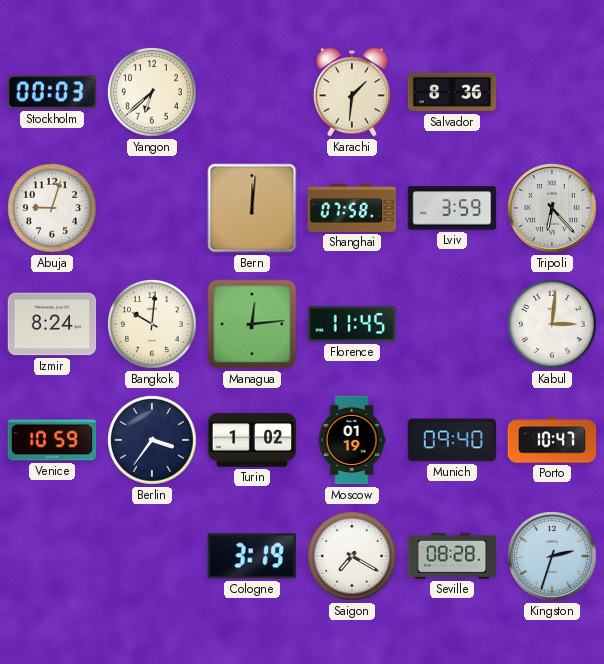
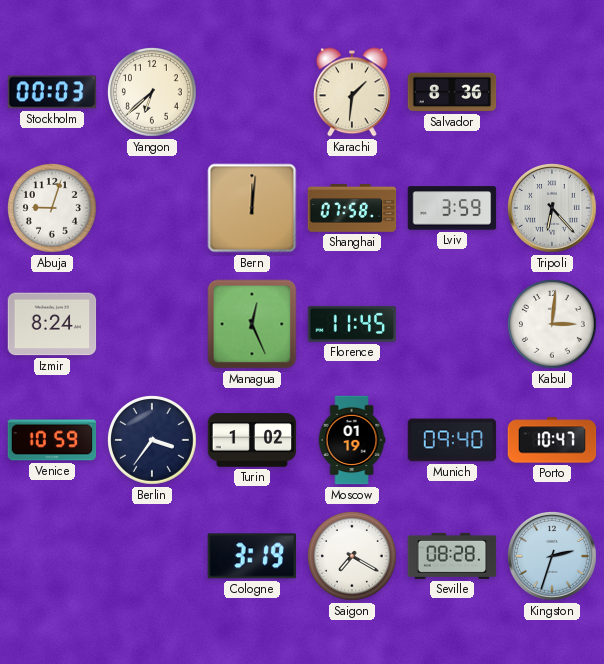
Bangkok: 10:01 -> none (153, 325)
Managua: 12:14 -> 12:26 (252, 324)
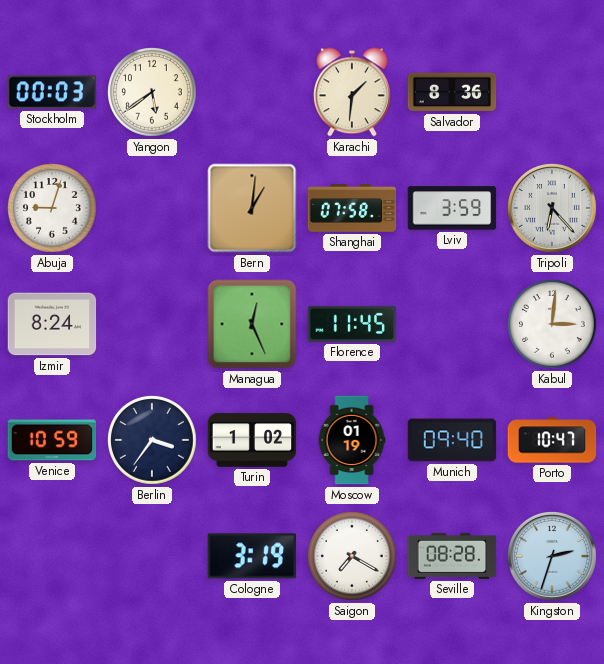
Yangon: 6:38 -> 5:39 (153, 93)
Bern: 12:01 -> 1:01 (252, 208)
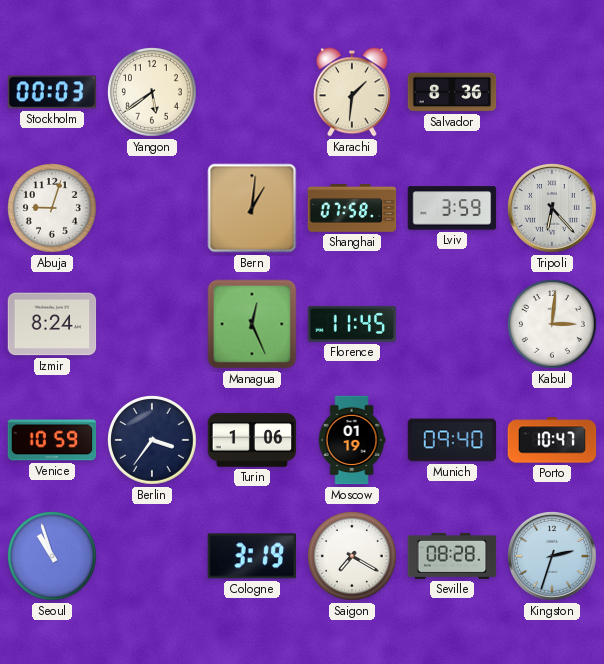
Turin: 1:02 -> 1:06 (252, 440)
Seoul: none -> 10:57 (53, 557)
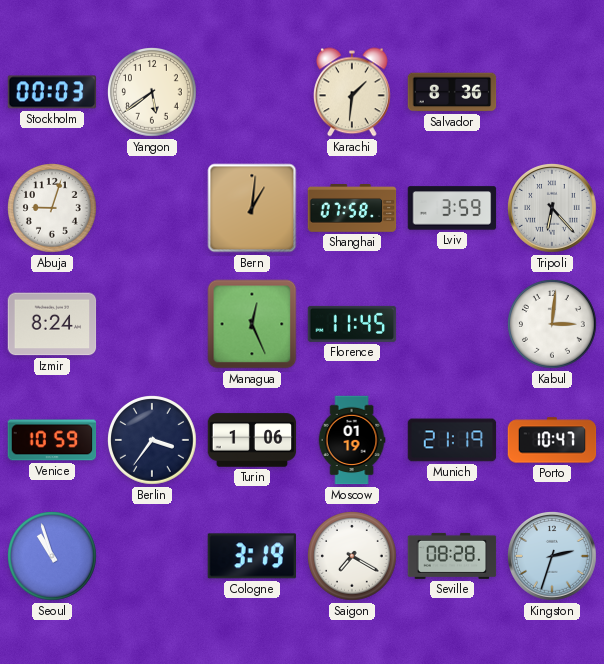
Munich: 09:40 -> 21:19 (452, 440)
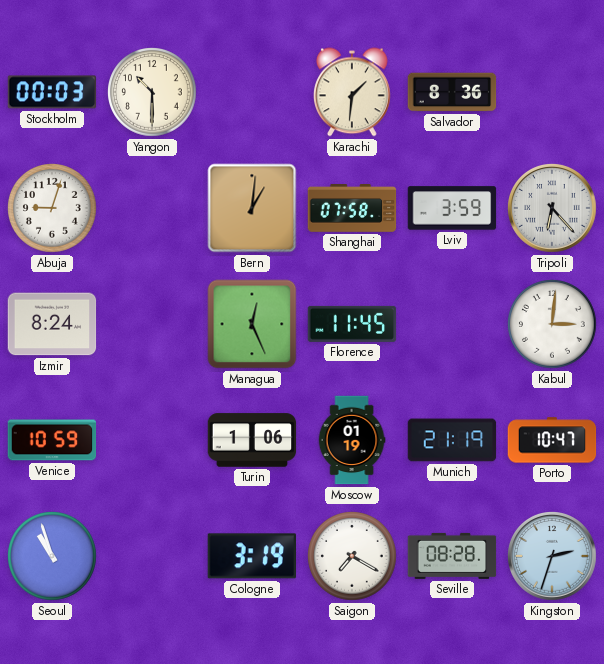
Yangon: 5:39 -> 10:30 (153, 93)
Berlin: 3:36 -> none (153, 441)
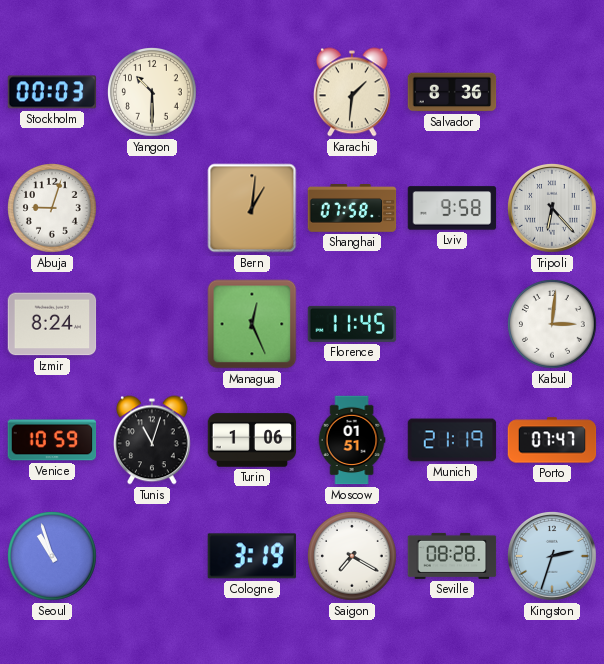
Lviv: 3:59 -> 9:58 (452, 208)
Tunis: none -> 11:03 (153, 440)
Moscow: 01:19 -> 01:51 (352, 440)
Porto: 10:47 -> 07:47 (552, 440)
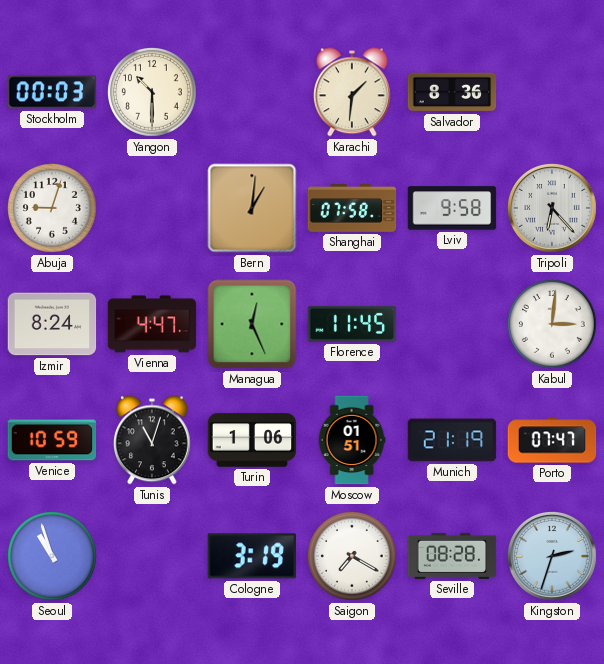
Vienna: none -> 4:47 (152, 324)
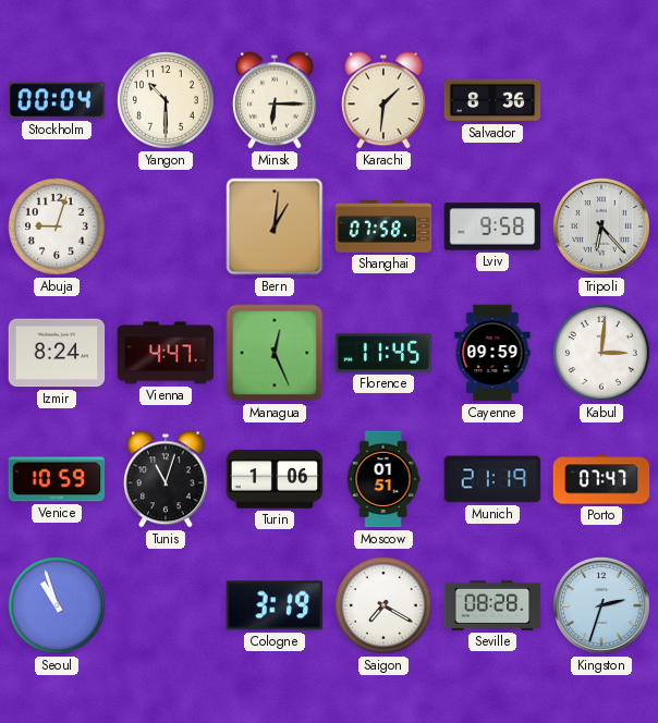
Stockholm: 00:03 -> 00:04 (57, 100)
Minsk: none -> 6:15 (276, 100)
Cayenne: none -> 09:59 (492, 353)
